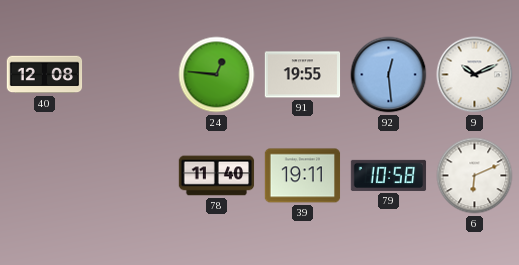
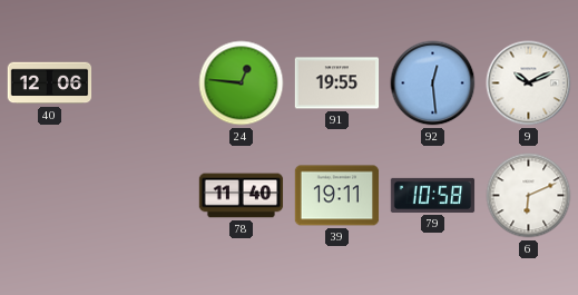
40: 12:08 -> 12:06 (50, 83)
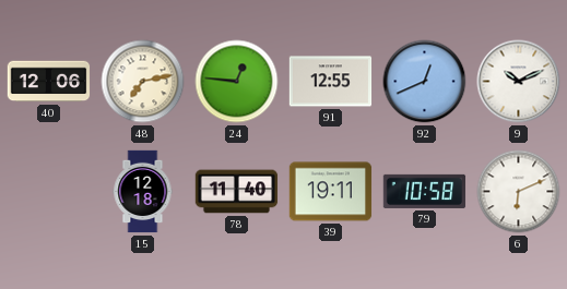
48: none -> 7:13 (143, 82)
91: 19:55 -> 12:55 (331, 82)
92: 12:29 -> 12:41 (425, 82)
15: none -> 12:18 (143, 192)
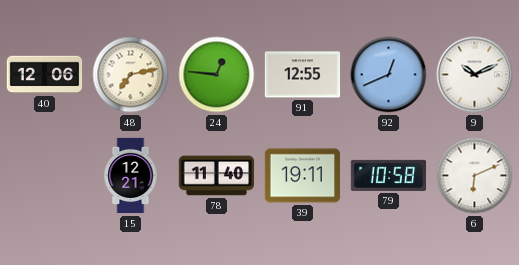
15: 12:18 -> 12:21 (131, 176)
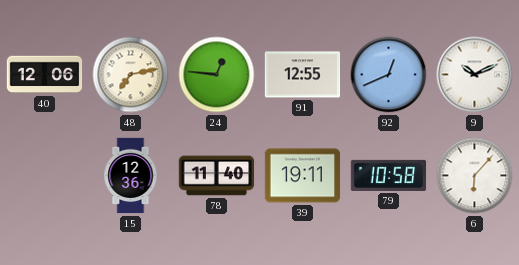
15: 12:21 -> 12:36 (131, 176)
6: 6:11 -> 6:07 (475, 176)
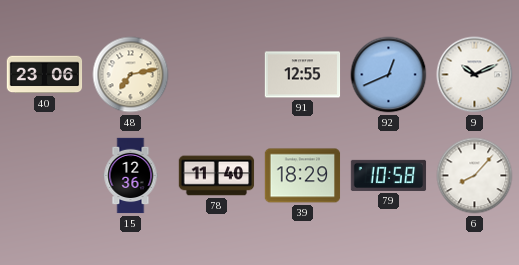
40: 12:06 -> 23:06 (45, 75)
24: 12:46 -> none (217, 75)
39: 19:11 -> 18:29 (303, 176)
6: 6:07 -> 8:07 (475, 176)
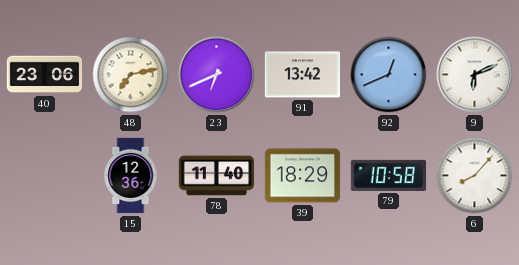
23: none -> 6:41 (217, 75)
91: 12:55 -> 13:42 (303, 75)
9: 10:11 -> 6:11 (475, 75)
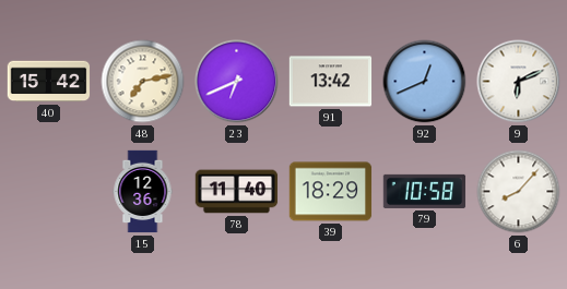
40: 23:06 -> 15:42 (49, 82)
